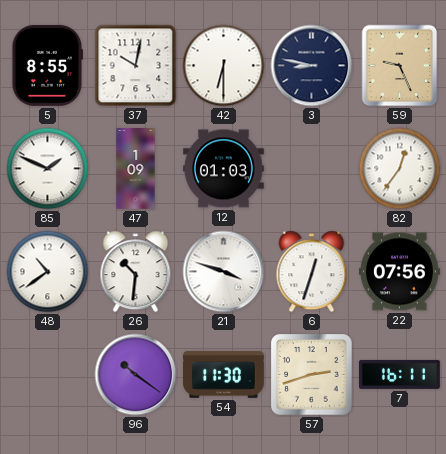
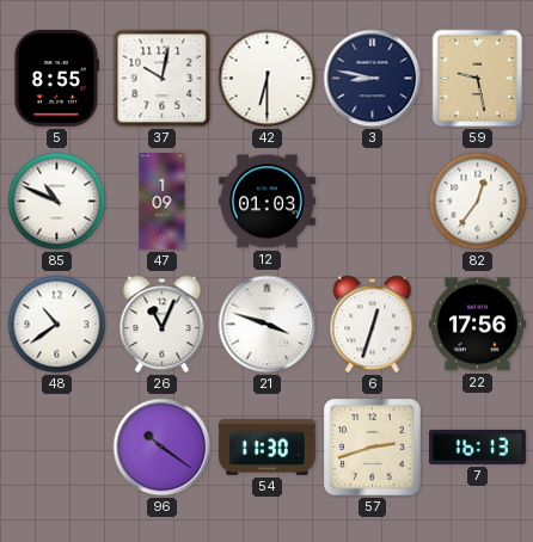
59: 9:26 -> 9:28 (478, 79)
85: 1:49 -> 10:49 (57, 202)
26: 10:31 -> 11:04 (163, 325)
22: 07:56 -> 17:56 (478, 325)
7: 16:11 -> 16:13 (478, 446)
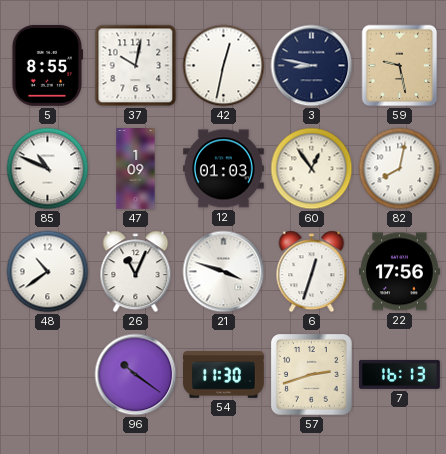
42: 6:30 -> 12:32 (224, 66)
60: none -> 12:54 (312, 169)
82: 12:36 -> 8:02 (400, 169)
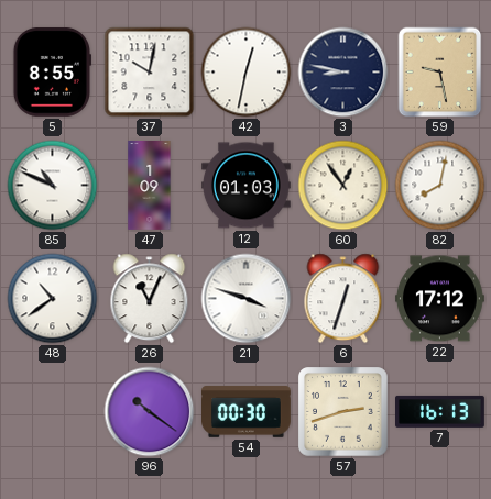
22: 17:56 -> 17:12 (440, 299)
54: 11:30 -> 00:30 (247, 412)
